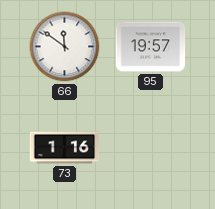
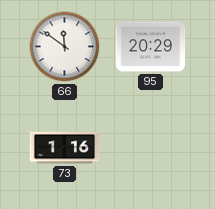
95: 19:57 -> 20:29 (151, 47)
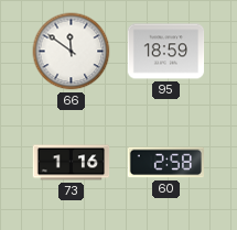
95: 20:29 -> 18:59 (166, 52)
60: none -> 2:58 (166, 163)
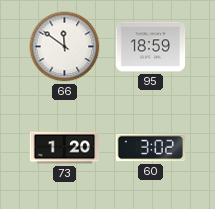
73: 1:16 -> 1:20 (65, 148)
60: 2:58 -> 3:02 (151, 148)
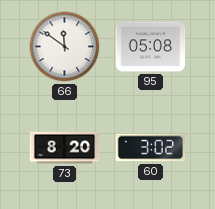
95: 18:59 -> 05:08 (151, 47)
73: 1:20 -> 8:20 (65, 148)
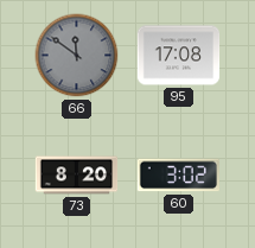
66 dial: white -> grey (77, 56)
95: 05:08 -> 17:08 (179, 56)
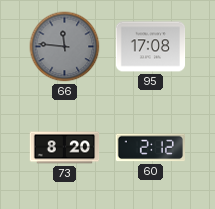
66: 11:51 -> 11:46 (65, 47)
60: 3:02 -> 2:12 (151, 148)
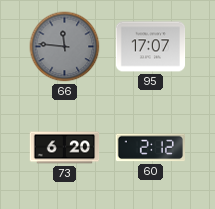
95: 17:08 -> 17:07 (151, 47)
73: 8:20 -> 6:20 (65, 148)
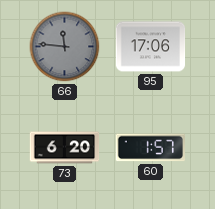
95: 17:07 -> 17:06 (151, 47)
60: 2:12 -> 1:57 (151, 148)
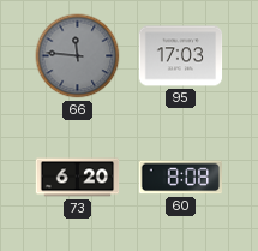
95: 17:06 -> 17:03 (181, 56)
60: 1:57 -> 8:08 (181, 178)
